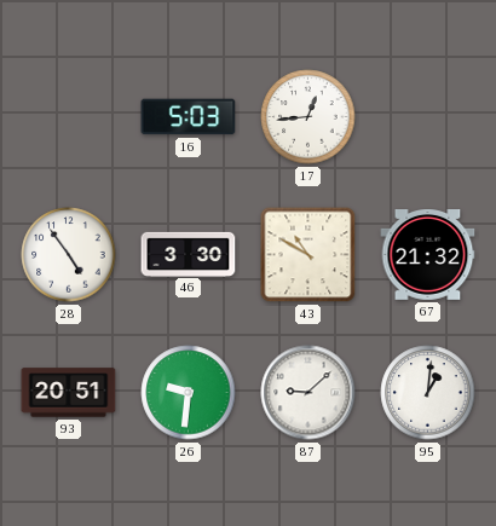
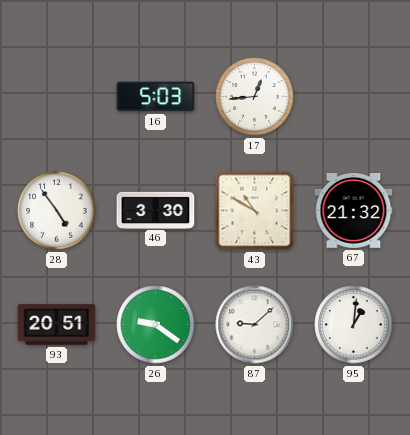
26: 9:31 -> 9:21 (156, 325)
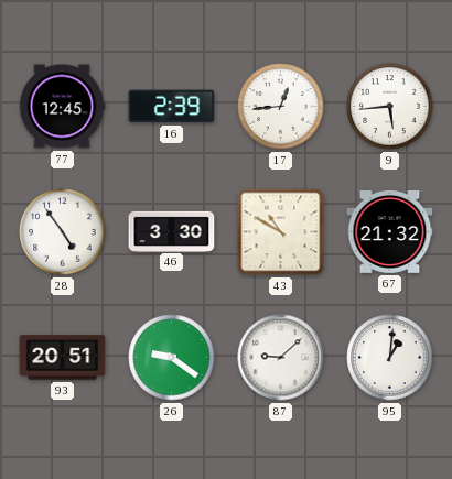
77: none -> 12:45 (62, 107)
16: 5:03 -> 2:39 (172, 107)
9: none -> 5:44 (390, 107)
